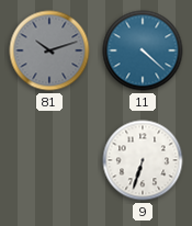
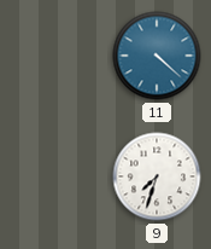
81: 10:12 -> none (49, 50)
9: 6:33 -> 7:33 (157, 176)
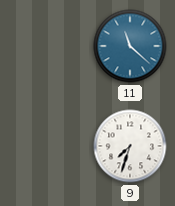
11: 4:22 -> 11:22 (130, 46)
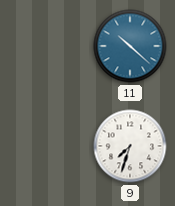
11: 11:22 -> 10:22 (130, 46)
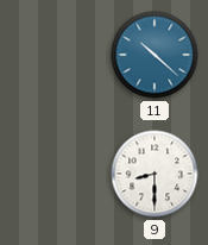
9: 7:33 -> 8:30 (155, 174)
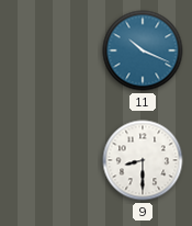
11: 10:22 -> 10:19 (143, 50)
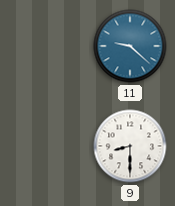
11: 10:19 -> 9:22 (130, 46)
